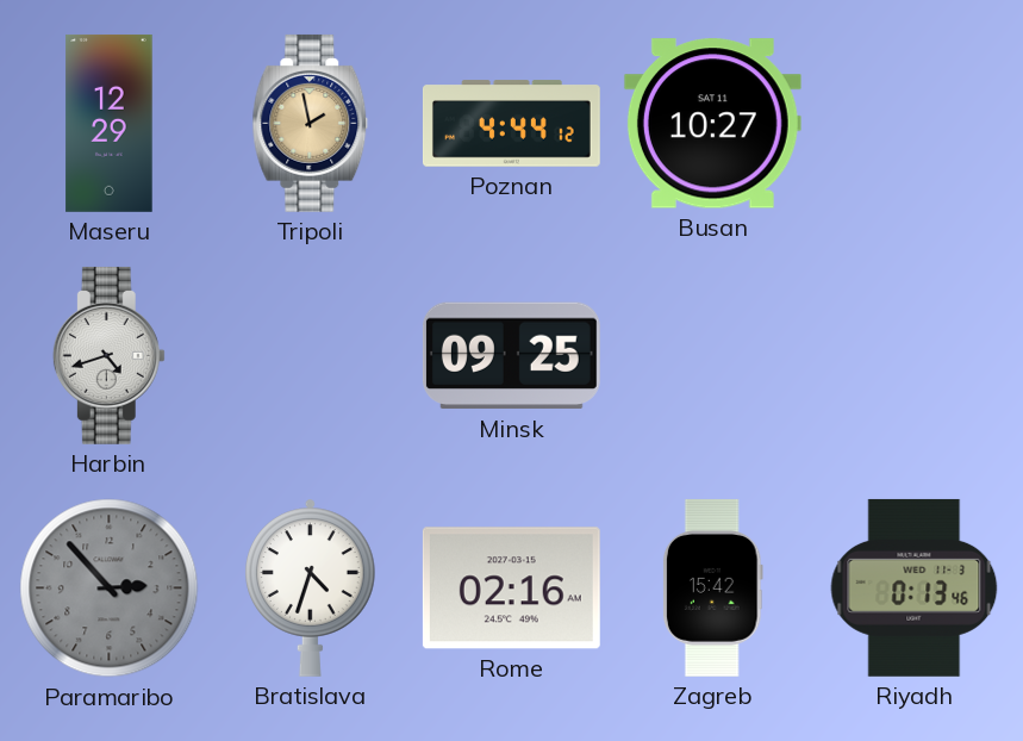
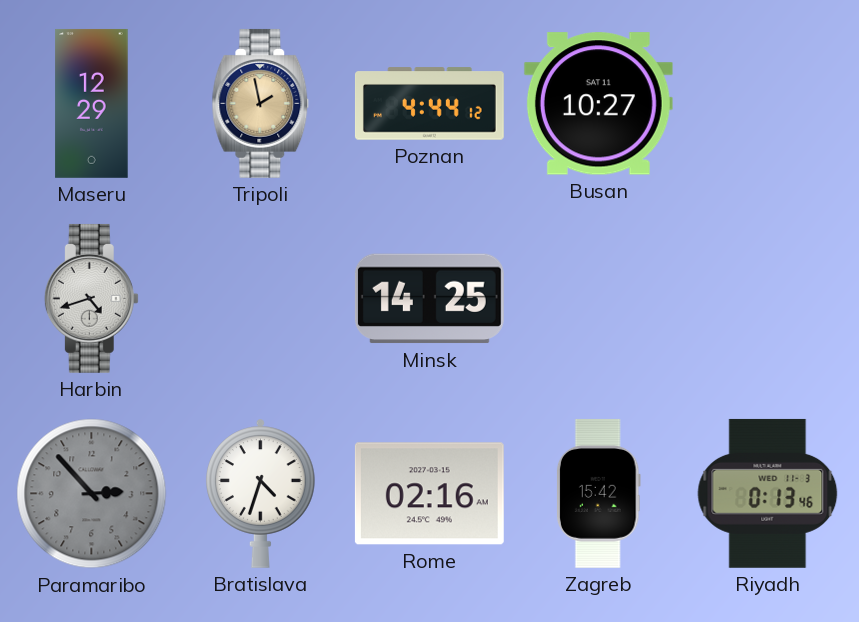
Minsk: 09:25 -> 14:25 (429, 299)
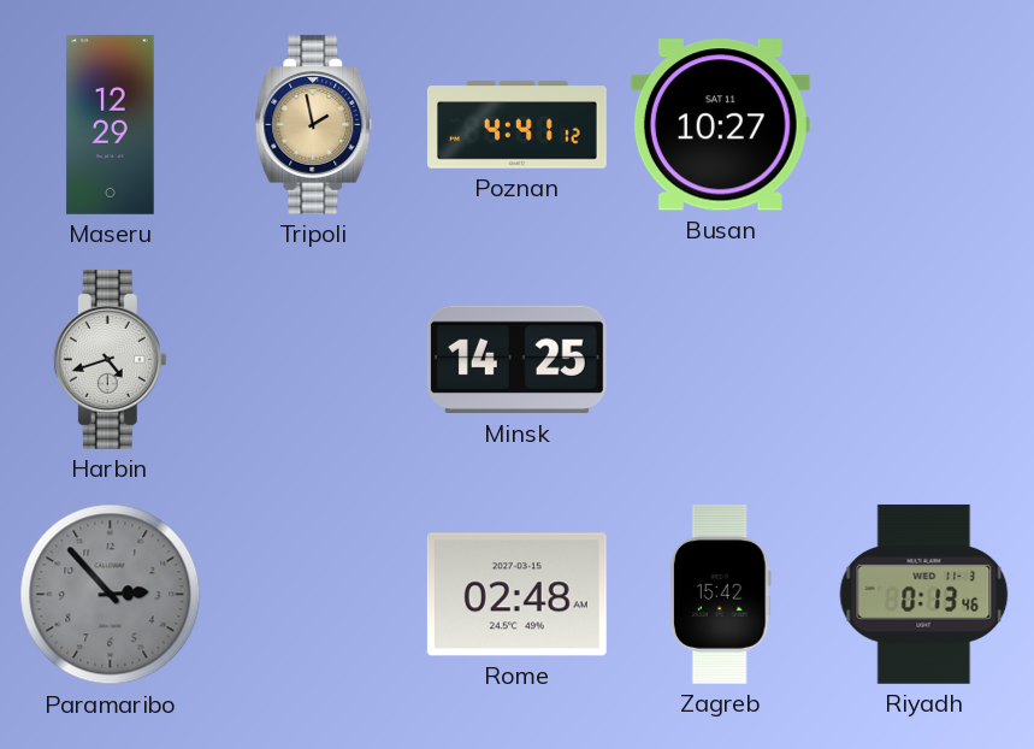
Poznan: 4:44 -> 4:41 (516, 125)
Bratislava: 4:33 -> none (261, 493)
Rome: 02:16 -> 02:48 (516, 595)
